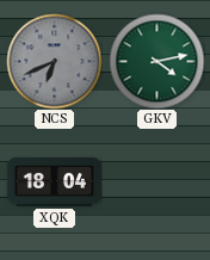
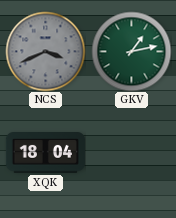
NCS: 6:41 -> 3:41 (45, 51)
GKV: 4:13 -> 1:13 (131, 51)
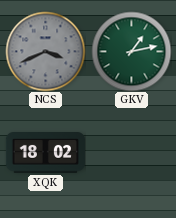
XQK: 18:04 -> 18:02 (45, 153)
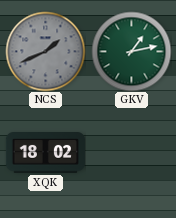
NCS: 3:41 -> 1:41 (45, 51)
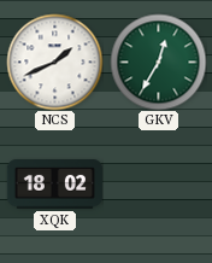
NCS dial: grey -> white (54, 62)
GKV: 1:13 -> 12:35 (158, 62)
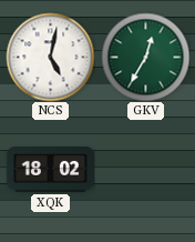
NCS: 1:41 -> 5:02 (50, 57)
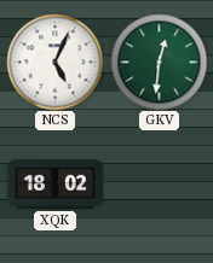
NCS: 5:02 -> 5:04 (54, 62)
GKV: 12:35 -> 12:31 (159, 62)
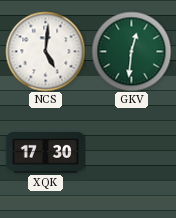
NCS: 5:04 -> 5:01 (45, 51)
XQK: 18:02 -> 17:30 (45, 153)
